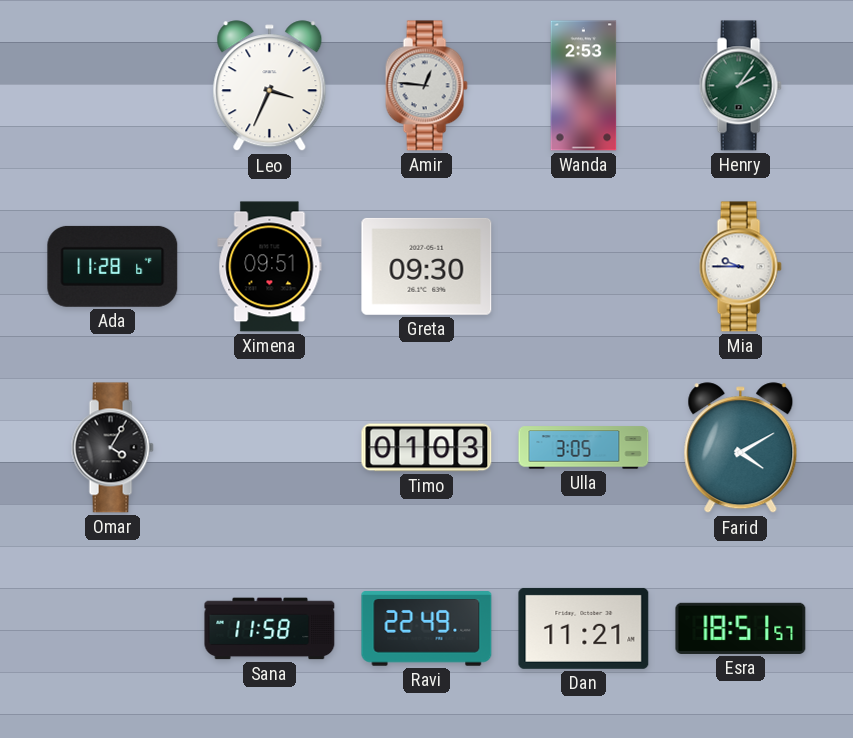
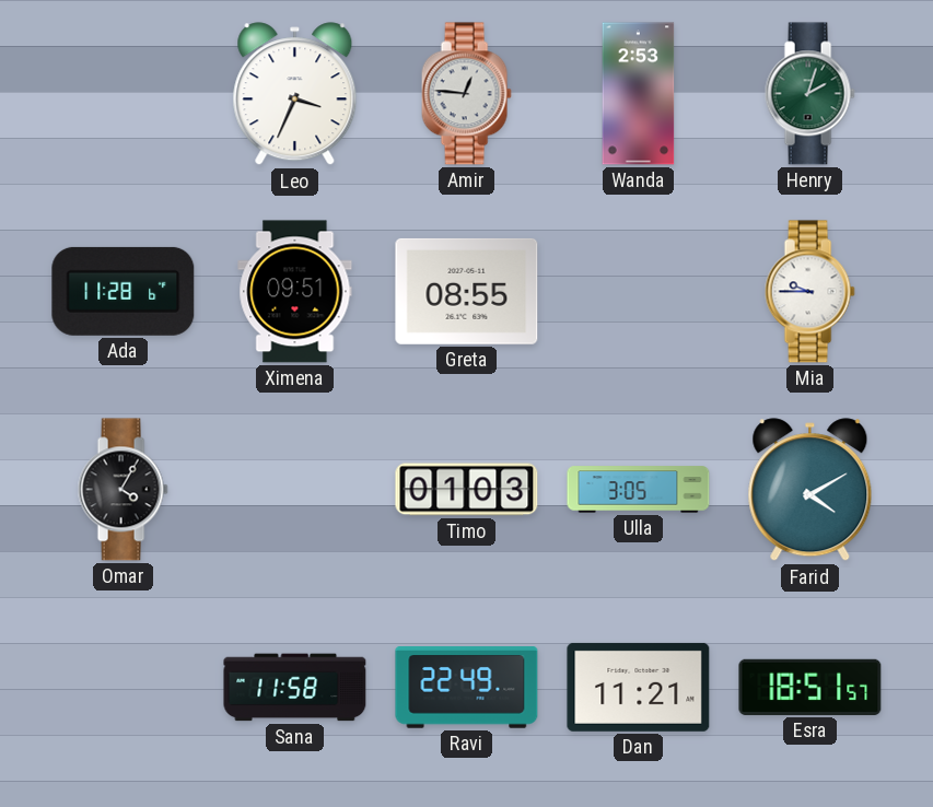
Henry: 2:06 -> 2:03 (809, 94)
Greta: 09:30 -> 08:55 (467, 291)
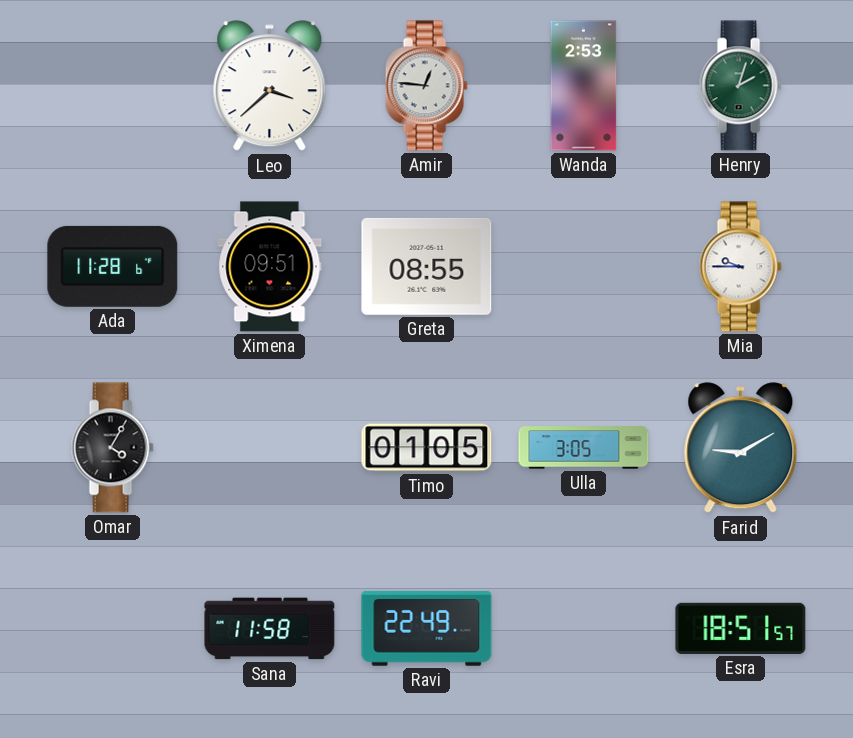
Leo: 3:34 -> 3:38 (270, 86)
Timo: 01:03 -> 01:05 (427, 448)
Farid: 4:10 -> 9:10 (741, 448)
Dan: 11:21 -> none (639, 687)
